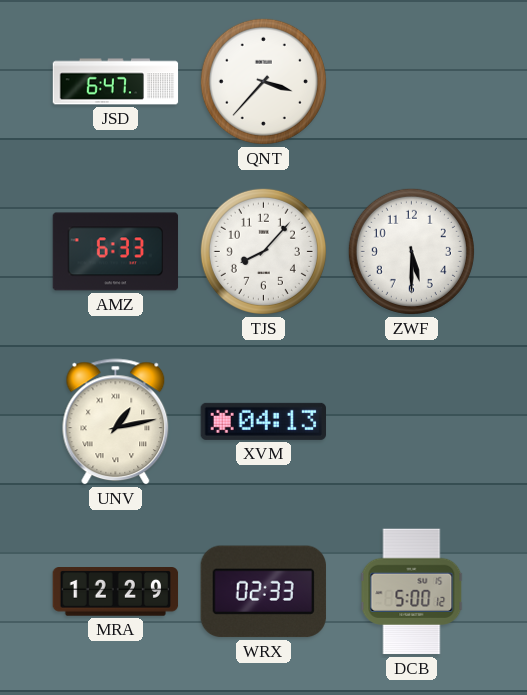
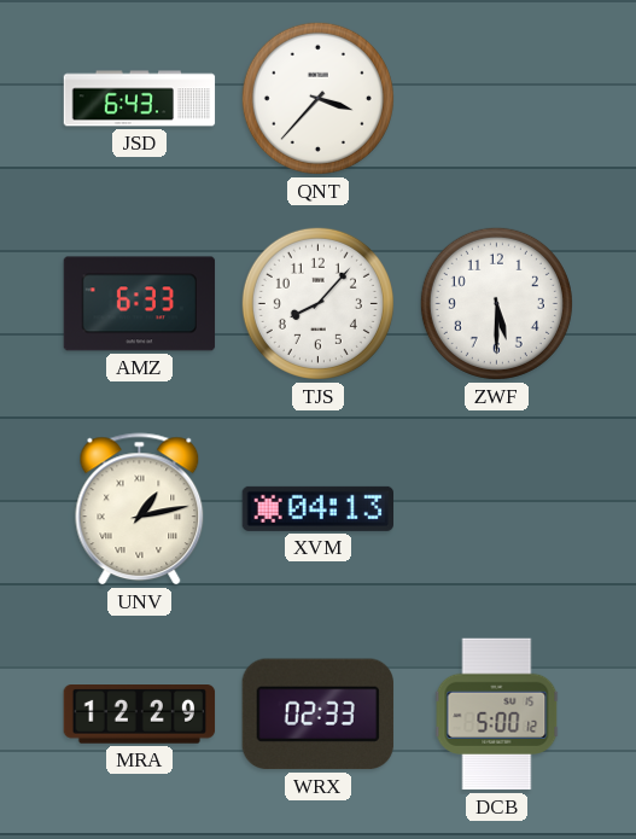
JSD: 6:47 -> 6:43 (140, 99)
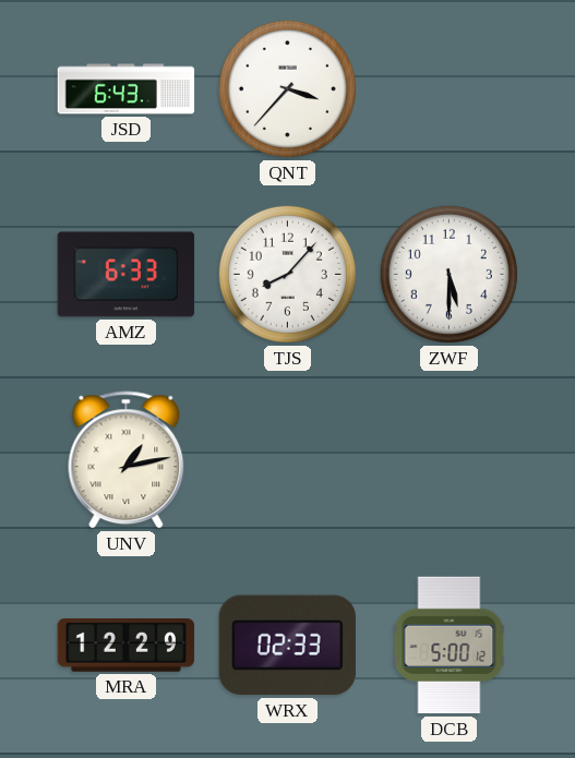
XVM: 04:13 -> none (319, 508)
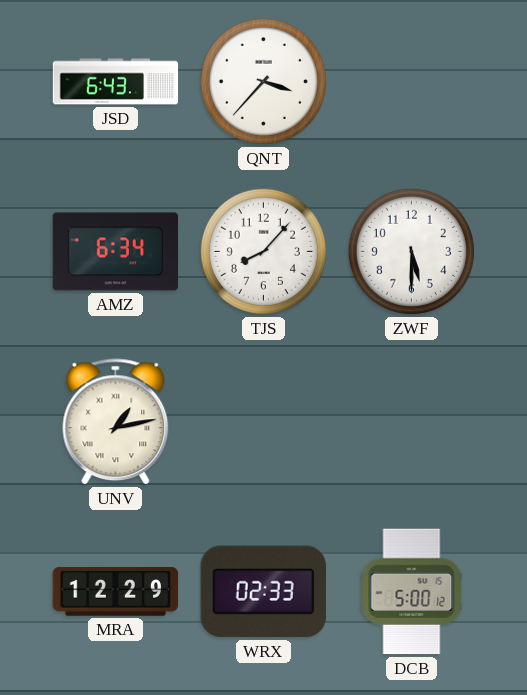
AMZ: 6:33 -> 6:34 (116, 252)
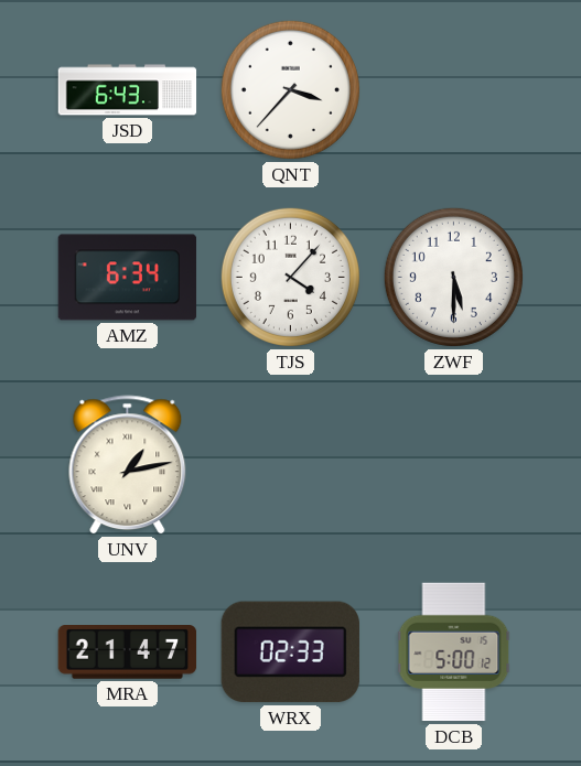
TJS: 8:07 -> 4:07 (290, 277)
MRA: 12:29 -> 21:47 (128, 652)
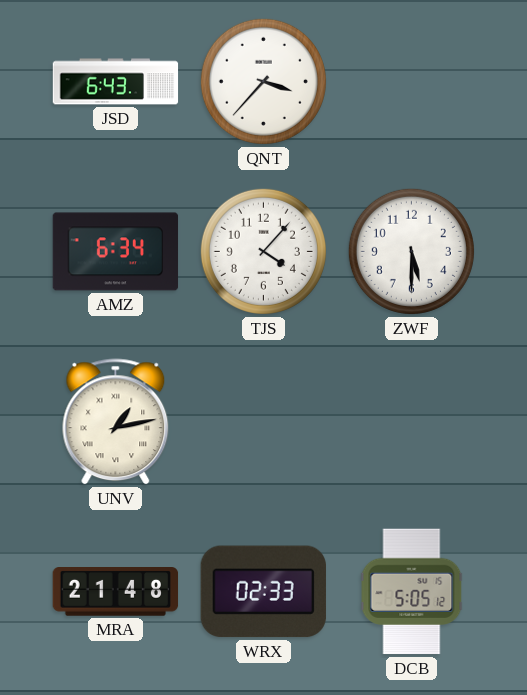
MRA: 21:47 -> 21:48 (116, 592)
DCB: 5:00 -> 5:05 (412, 592)
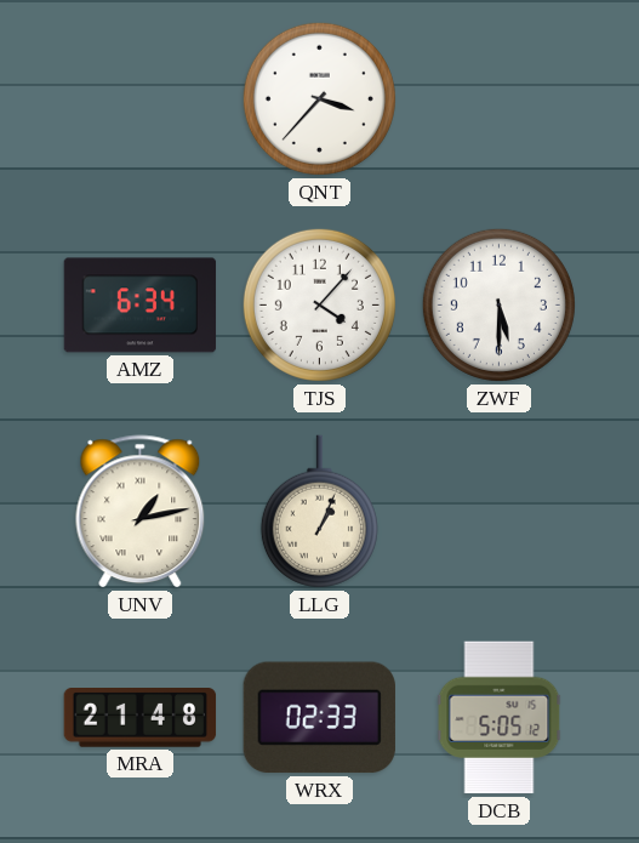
JSD: 6:43 -> none (116, 82)
LLG: none -> 1:04 (319, 512)
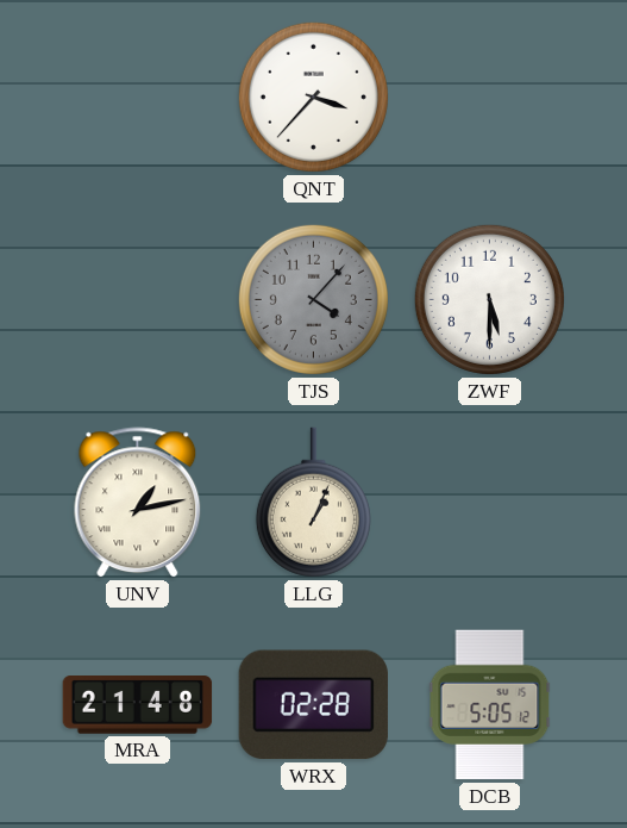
AMZ: 6:34 -> none (141, 306)
TJS dial: white -> grey (313, 299)
WRX: 02:33 -> 02:28 (313, 705)
